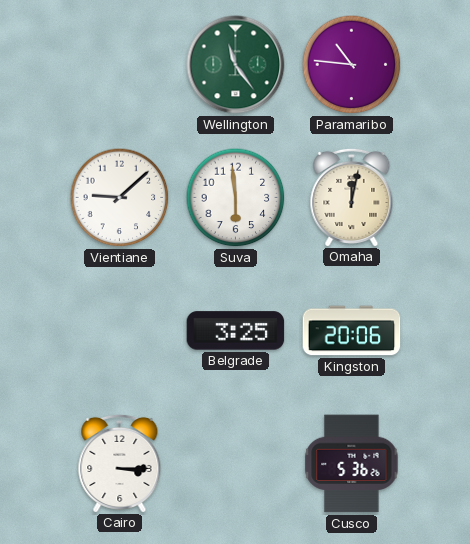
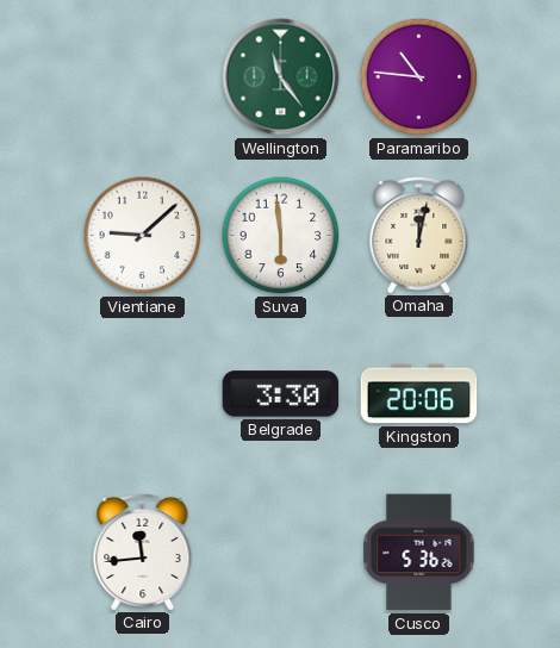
Belgrade: 3:25 -> 3:30 (281, 394)
Cairo: 3:15 -> 11:44 (143, 552)
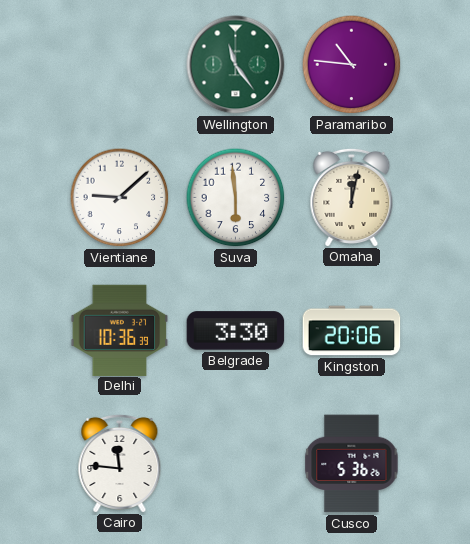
Delhi: none -> 10:36 (120, 330)
Cairo: 11:44 -> 11:46 (120, 463)
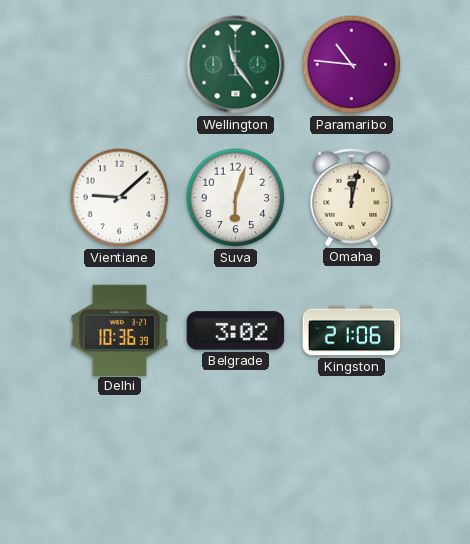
Suva: 5:59 -> 6:03 (236, 198)
Belgrade: 3:30 -> 3:02 (236, 331)
Kingston: 20:06 -> 21:06 (352, 331)
Cairo: 11:46 -> none (120, 463)
Cusco: 5:36 -> none (352, 464)
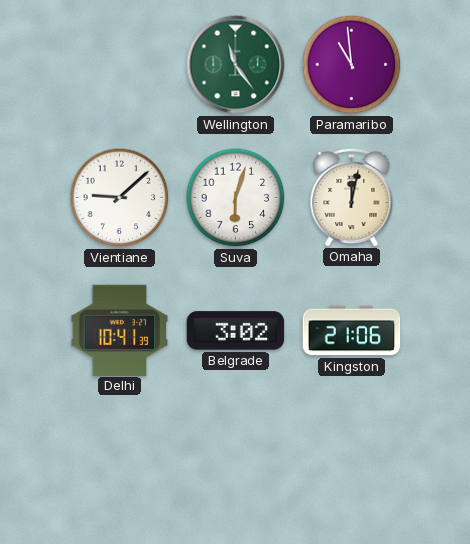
Paramaribo: 10:46 -> 10:59 (352, 65)
Delhi: 10:36 -> 10:41 (120, 330)
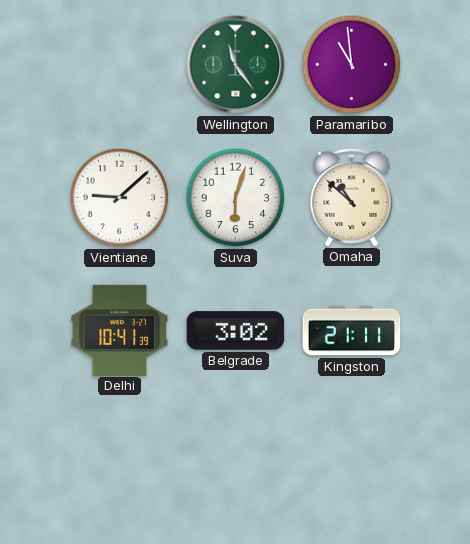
Omaha: 12:02 -> 10:52 (352, 197)
Kingston: 21:06 -> 21:11 (352, 331)
